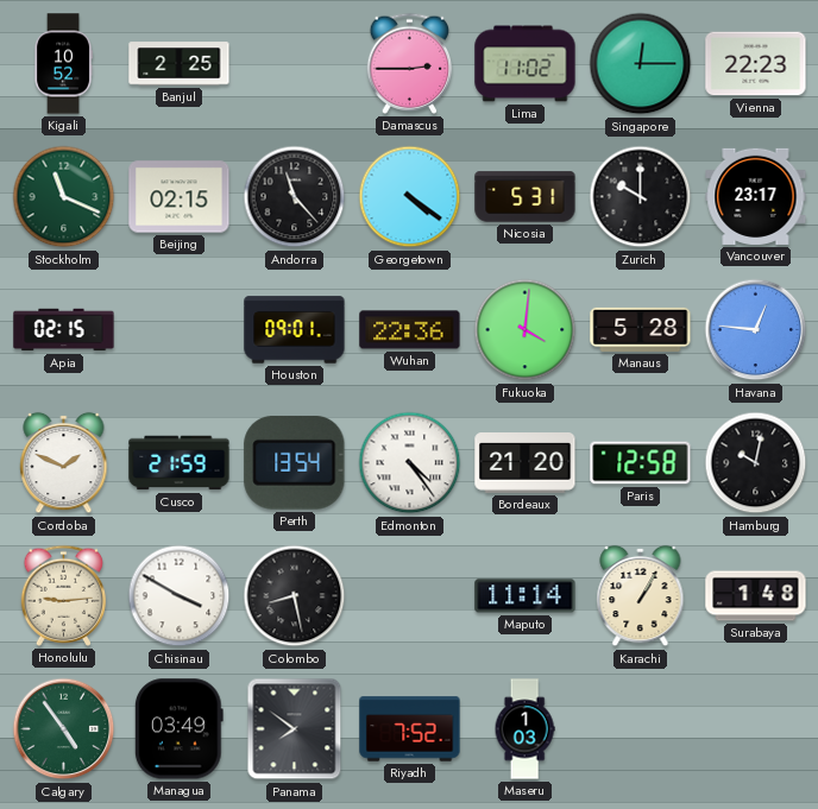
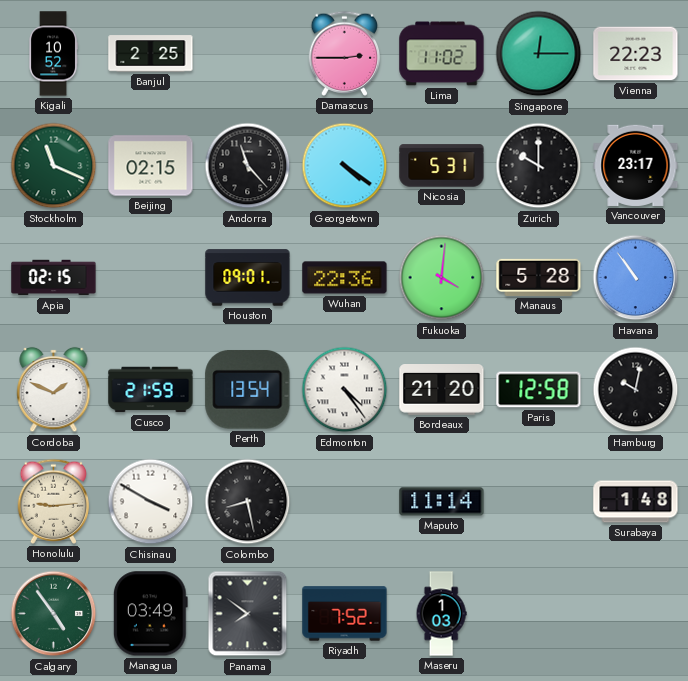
Havana: 12:46 -> 10:54 (636, 278)
Karachi: 1:05 -> none (641, 596)
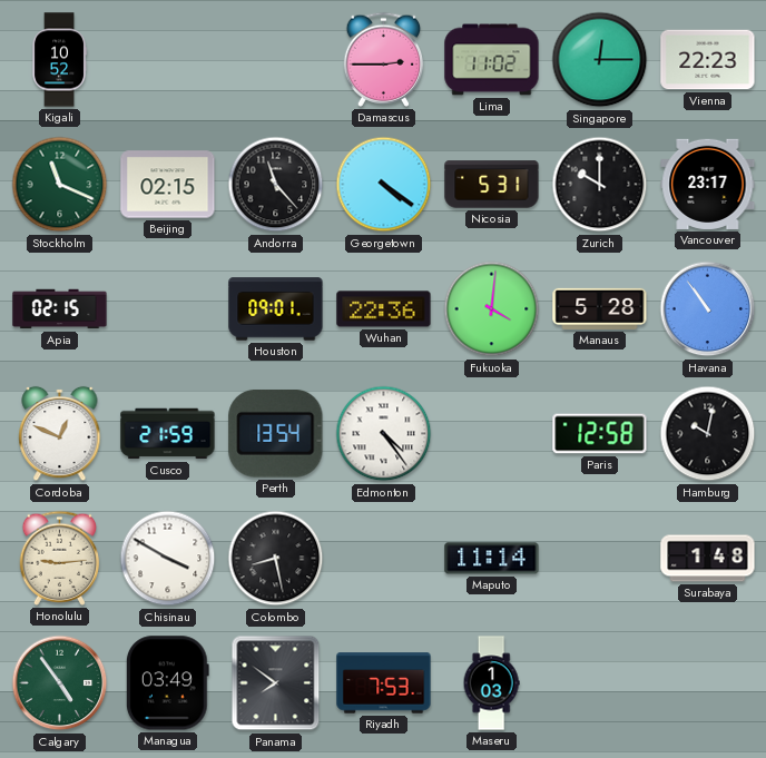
Banjul: 2:25 -> none (151, 54)
Cordoba: 1:49 -> 12:49 (60, 434)
Bordeaux: 21:20 -> none (442, 390)
Riyadh: 7:52 -> 7:53 (384, 683)
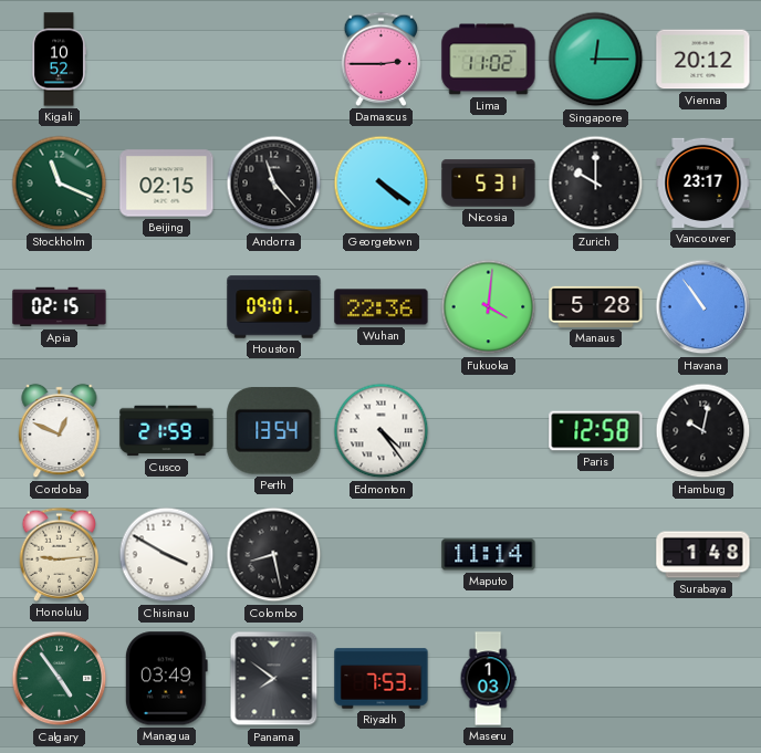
Vienna: 22:23 -> 20:12 (703, 60)
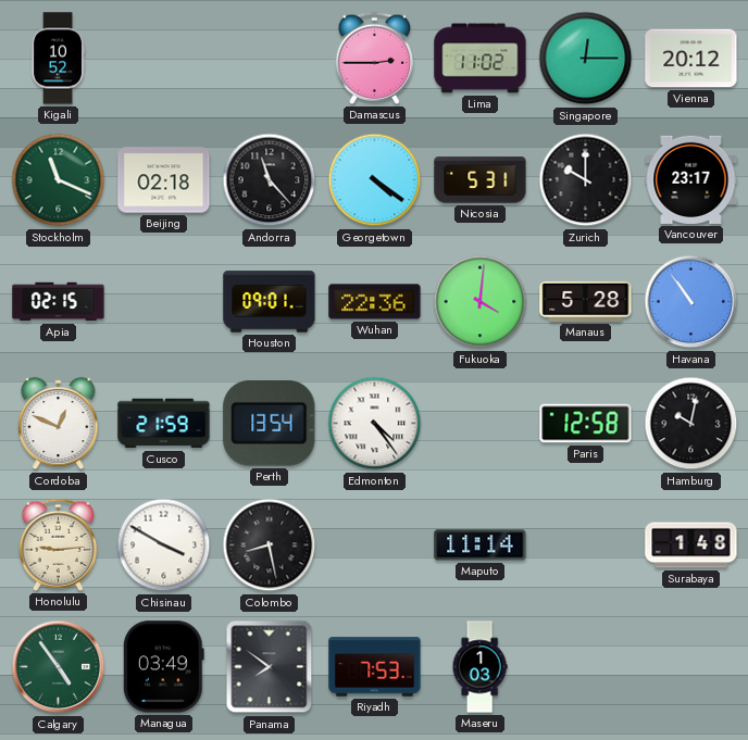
Beijing: 02:15 -> 02:18 (164, 180)
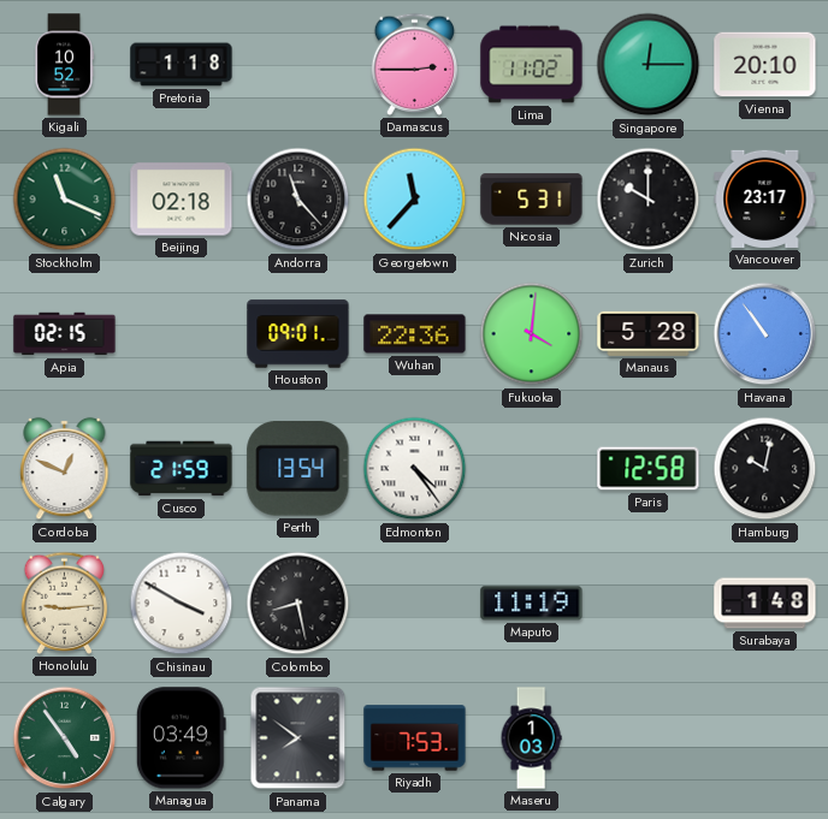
Pretoria: none -> 1:18 (182, 65)
Vienna: 20:12 -> 20:10 (765, 65)
Georgetown: 4:21 -> 11:37 (415, 200)
Maputo: 11:14 -> 11:19 (532, 604)
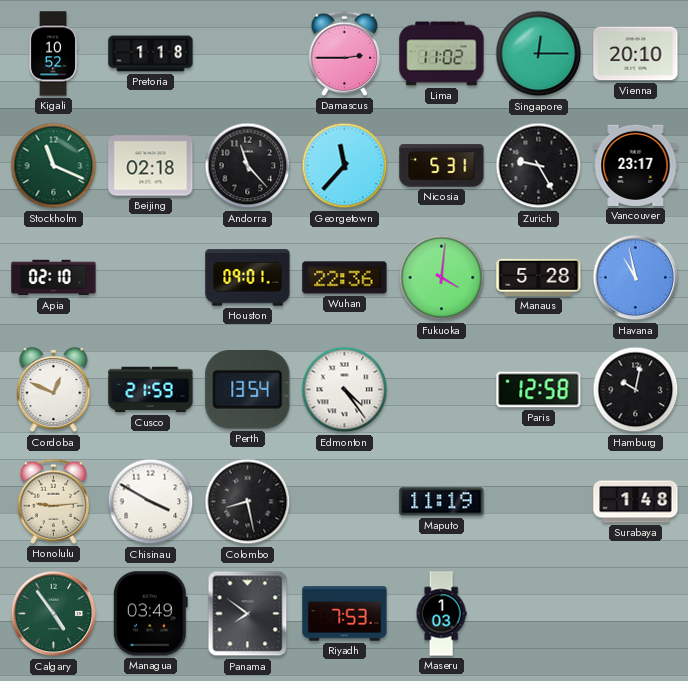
Zurich: 10:00 -> 9:25 (539, 166)
Apia: 02:15 -> 02:10 (54, 278)
Havana: 10:54 -> 10:58 (636, 278)
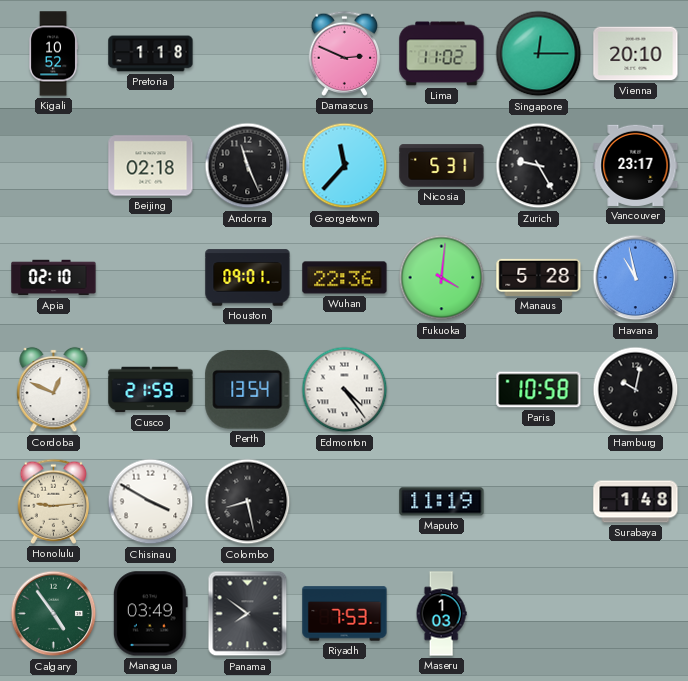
Damascus: 2:45 -> 2:49 (345, 53)
Stockholm: 11:19 -> none (54, 166)
Andorra: 11:23 -> 11:26 (248, 166)
Paris: 12:58 -> 10:58 (539, 390)
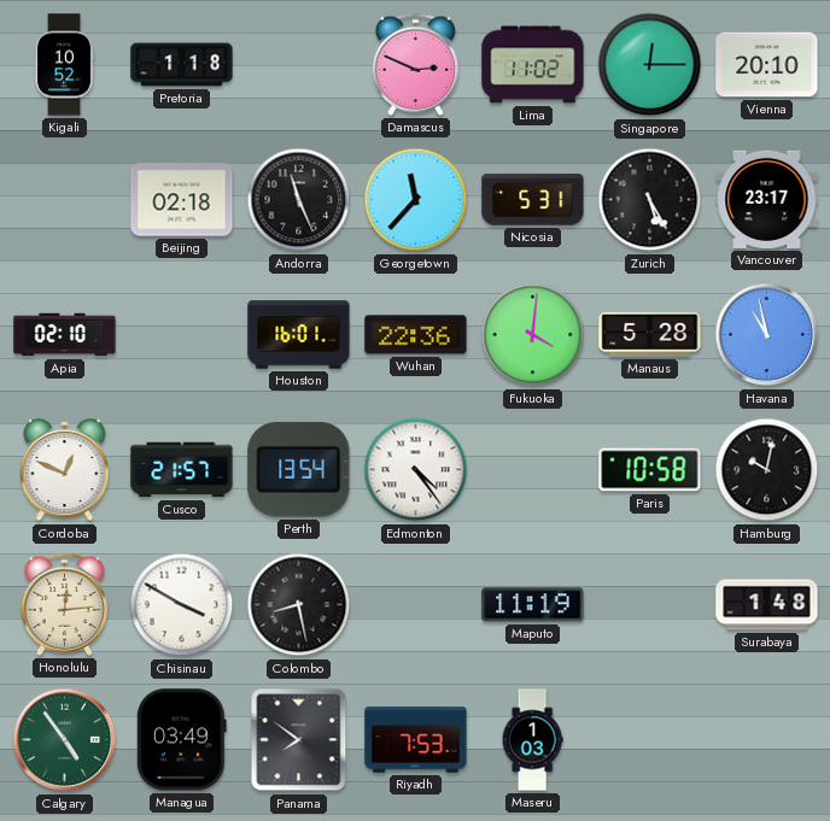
Zurich: 9:25 -> 5:25 (650, 200)
Houston: 09:01 -> 16:01 (299, 335)
Cusco: 21:59 -> 21:57 (182, 470)
Honolulu: 9:14 -> 12:14 (65, 604)
